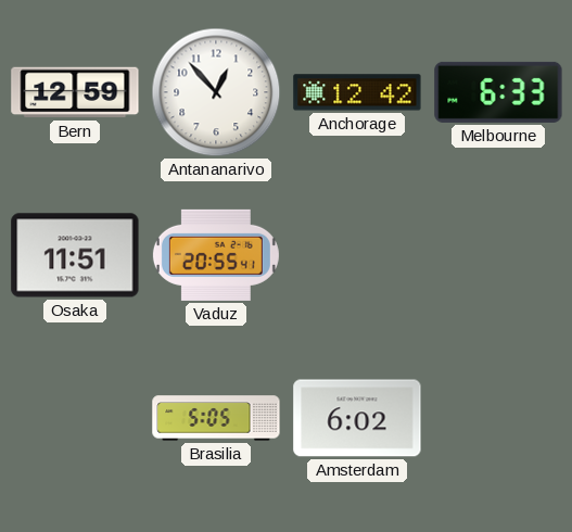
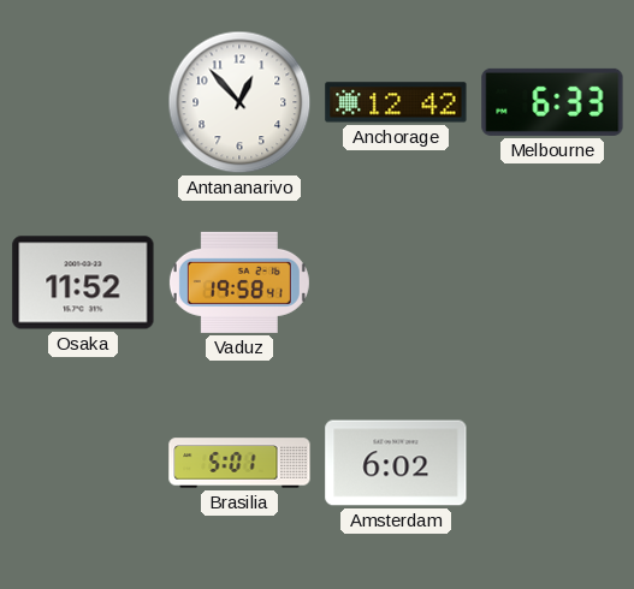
Bern: 12:59 -> none (75, 92)
Osaka: 11:51 -> 11:52 (83, 282)
Vaduz: 20:55 -> 19:58 (239, 282)
Brasilia: 5:05 -> 5:01 (239, 463)
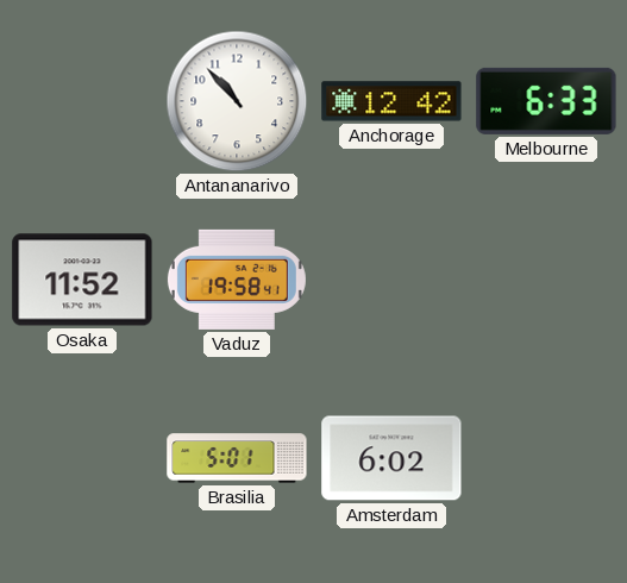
Antananarivo: 12:53 -> 10:53 (237, 101)
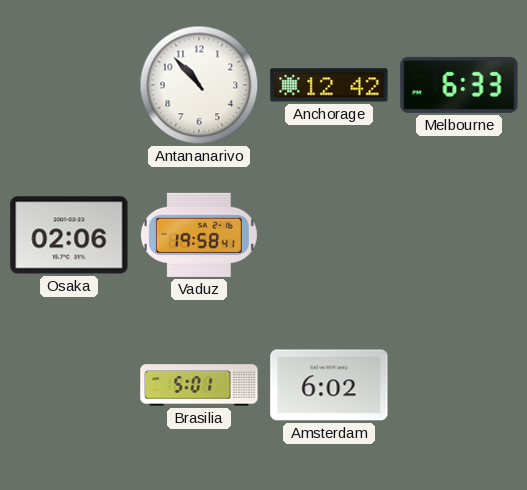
Osaka: 11:52 -> 02:06 (69, 235)
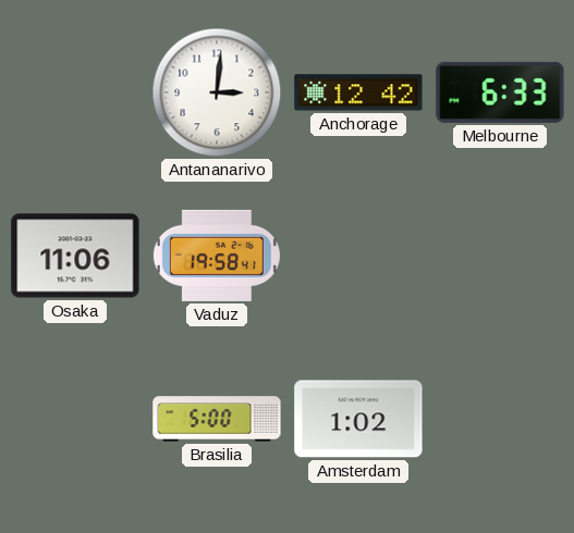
Antananarivo: 10:53 -> 3:01 (217, 92)
Osaka: 02:06 -> 11:06 (75, 256)
Brasilia: 5:01 -> 5:00 (217, 419)
Amsterdam: 6:02 -> 1:02 (358, 419)
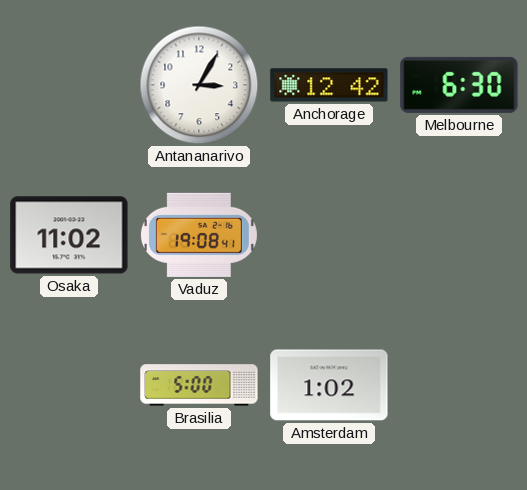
Antananarivo: 3:01 -> 3:05 (199, 85)
Melbourne: 6:33 -> 6:30 (459, 85)
Osaka: 11:06 -> 11:02 (69, 235)
Vaduz: 19:58 -> 19:08 (199, 235)
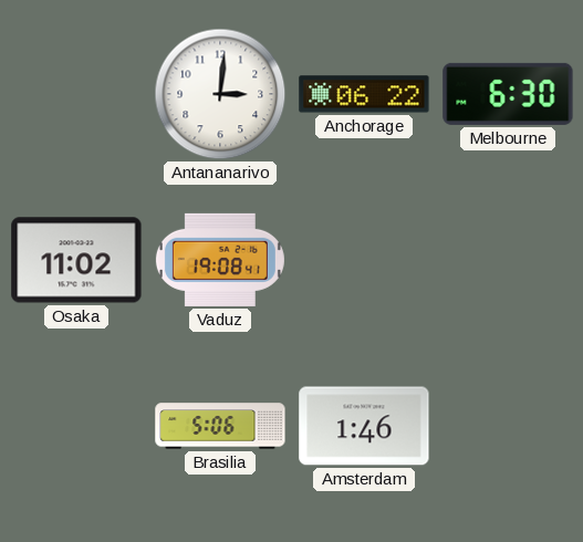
Antananarivo: 3:05 -> 3:01 (220, 94)
Anchorage: 12:42 -> 06:22 (364, 94)
Brasilia: 5:00 -> 5:06 (220, 426)
Amsterdam: 1:02 -> 1:46 (364, 426)
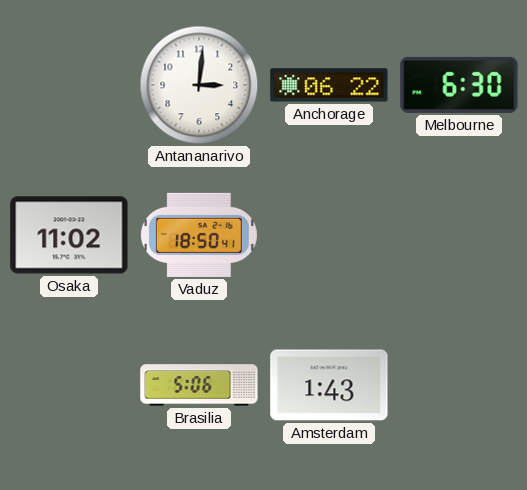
Vaduz: 19:08 -> 18:50 (199, 235)
Amsterdam: 1:46 -> 1:43 (329, 385)
